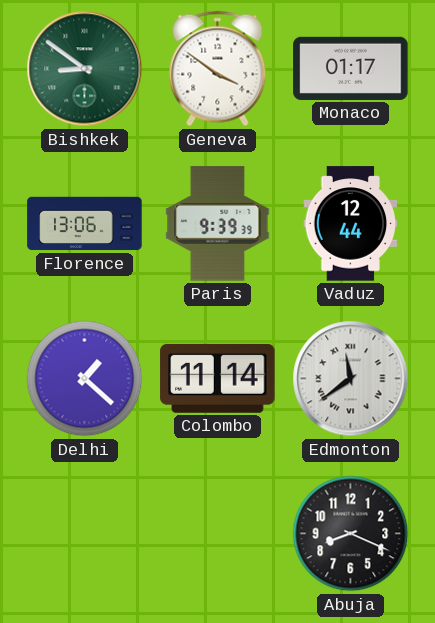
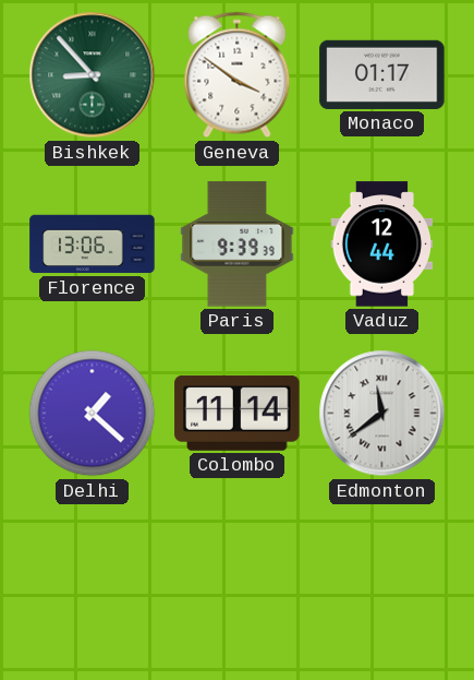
Bishkek: 8:51 -> 8:53 (93, 75)
Abuja: 8:19 -> none (351, 534)
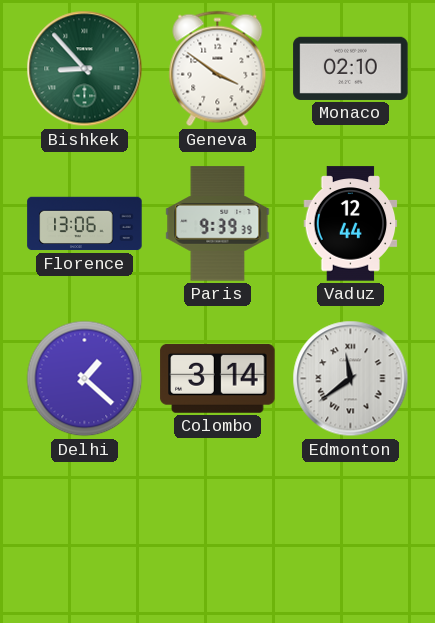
Monaco: 01:17 -> 02:10 (351, 68)
Colombo: 11:14 -> 3:14 (218, 378)
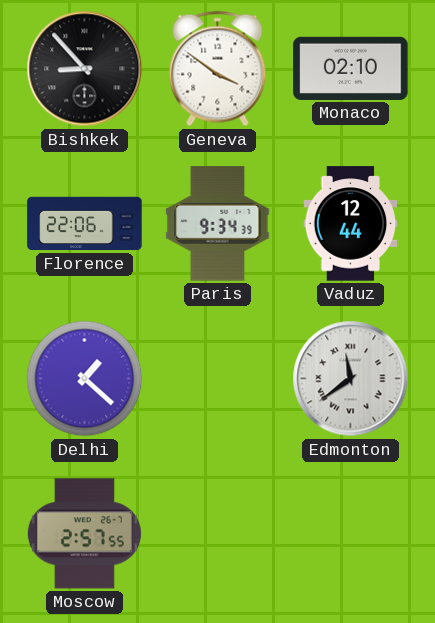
Bishkek dial: green -> black (85, 69)
Florence: 13:06 -> 22:06 (85, 224)
Paris: 9:39 -> 9:34 (218, 224)
Colombo: 3:14 -> none (218, 378)
Moscow: none -> 2:57 (84, 534)
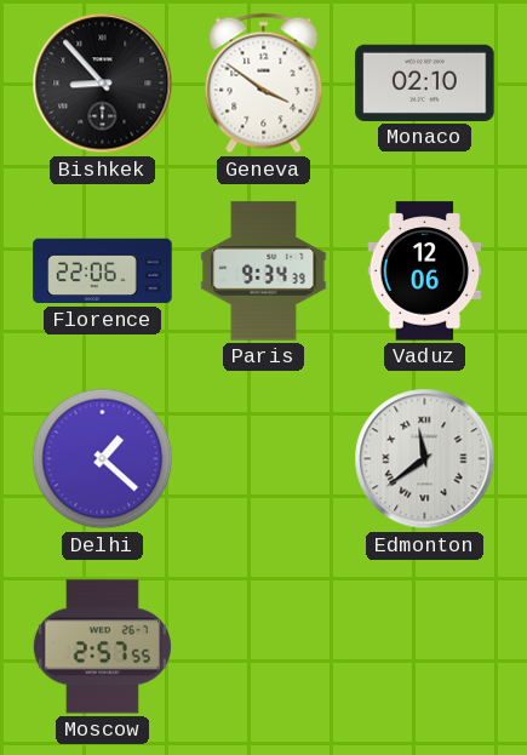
Vaduz: 12:44 -> 12:06 (425, 271)
